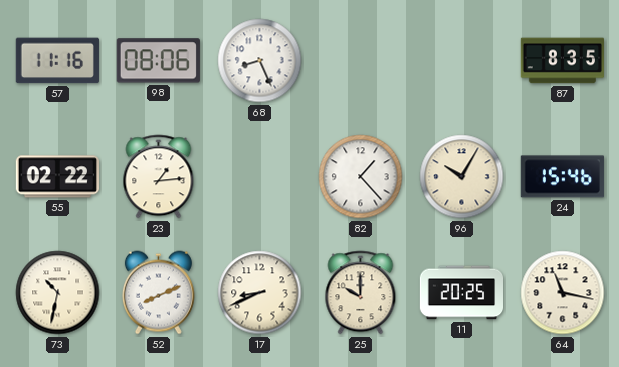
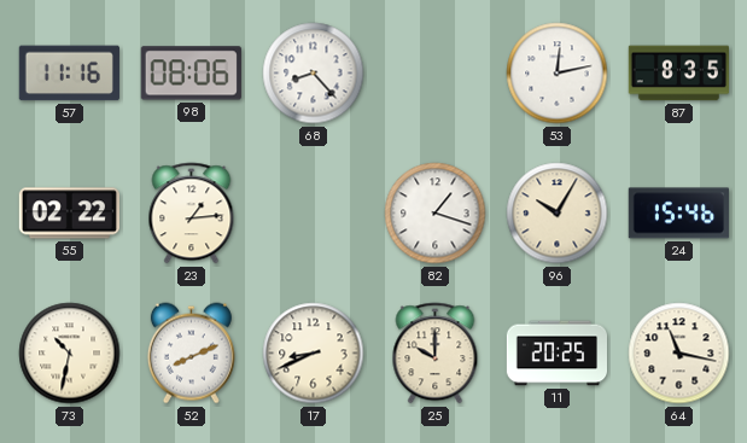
68: 8:26 -> 8:23 (314, 74)
53: none -> 12:13 (558, 74)
82: 1:23 -> 1:18 (436, 214)
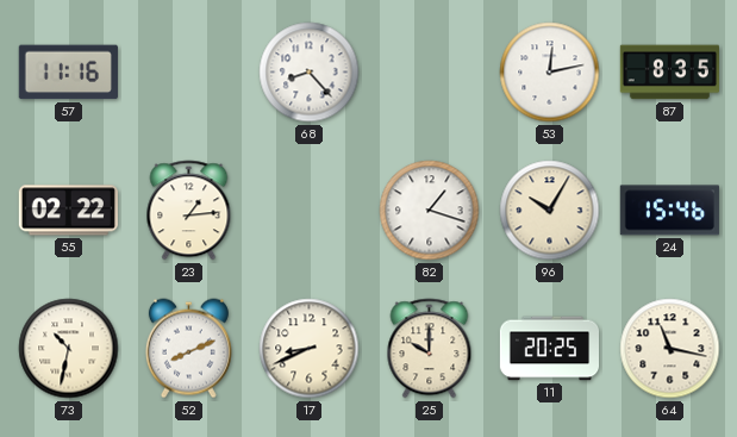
98: 08:06 -> none (191, 74)
